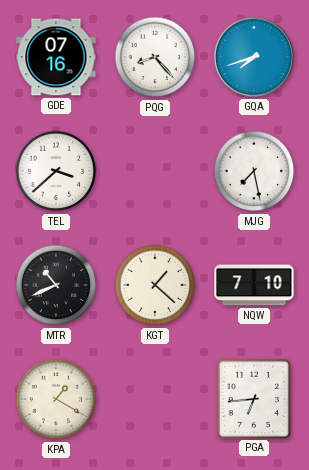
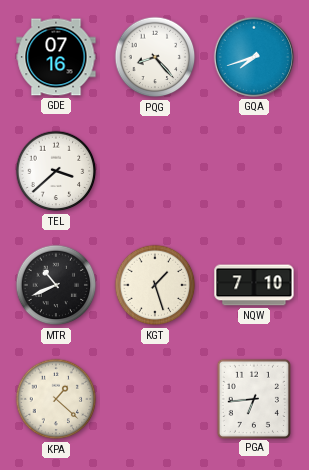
MJG: 7:28 -> none (254, 171)
KGT: 1:22 -> 1:27 (155, 285)
KPA: 1:20 -> 1:22 (56, 399)
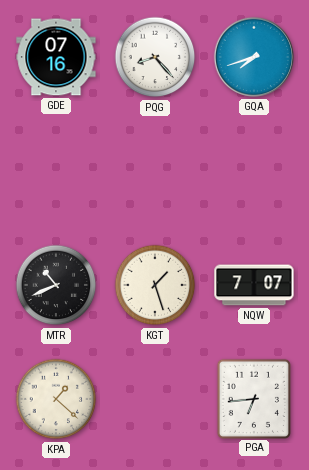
TEL: 3:38 -> none (56, 171)
NQW: 7:10 -> 7:07 (254, 285)
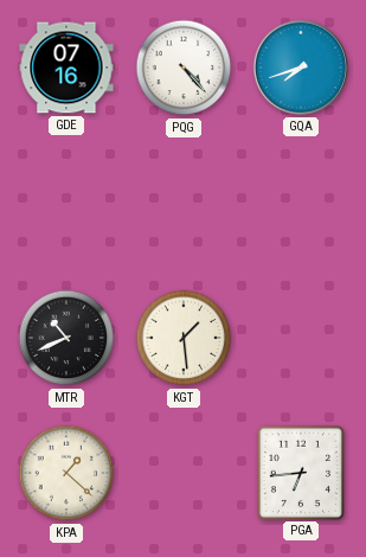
PQG: 8:23 -> 4:23 (184, 68)
KGT: 1:27 -> 1:29 (184, 338)
NQW: 7:07 -> none (254, 285)
